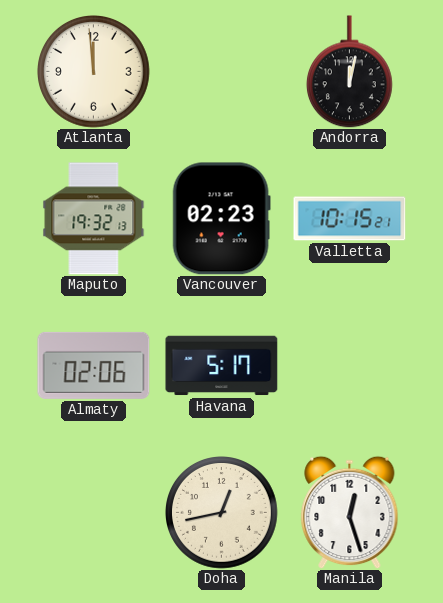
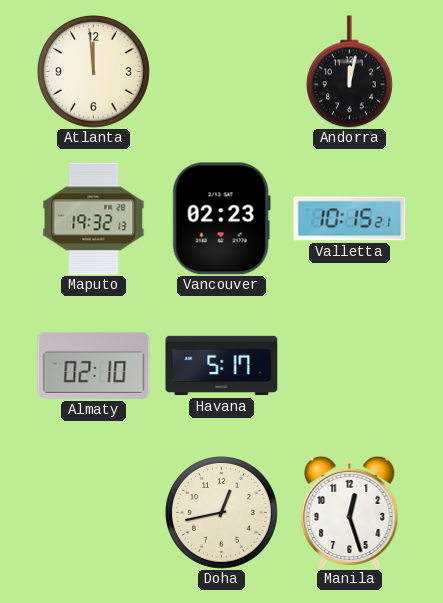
Almaty: 02:06 -> 02:10 (94, 365)
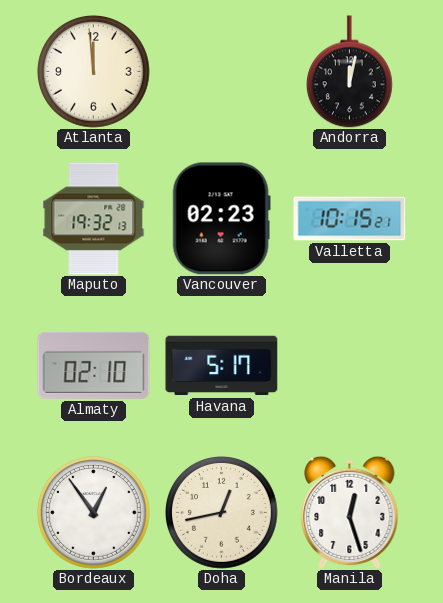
Bordeaux: none -> 12:54 (94, 513)
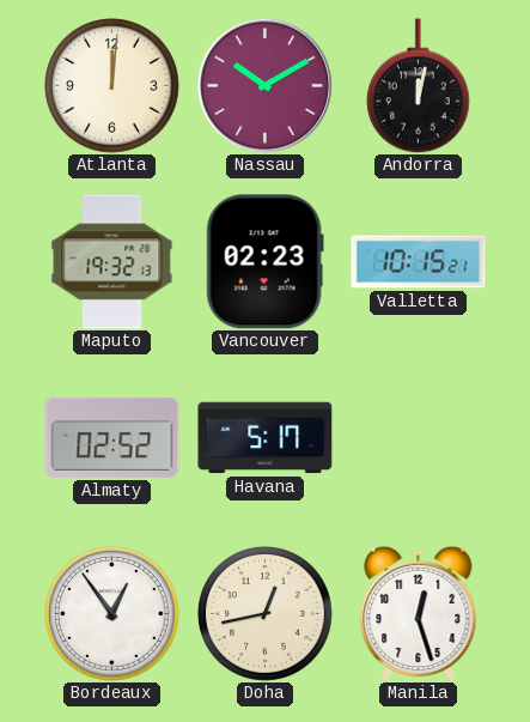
Atlanta: 11:59 -> 12:01 (112, 86)
Nassau: none -> 10:10 (264, 85)
Almaty: 02:10 -> 02:52 (112, 437)
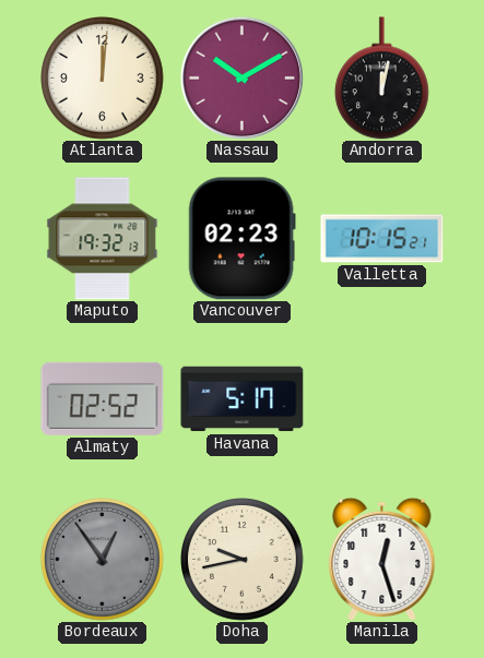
Bordeaux dial: white -> grey (103, 560)
Doha: 12:43 -> 9:43 (243, 560)
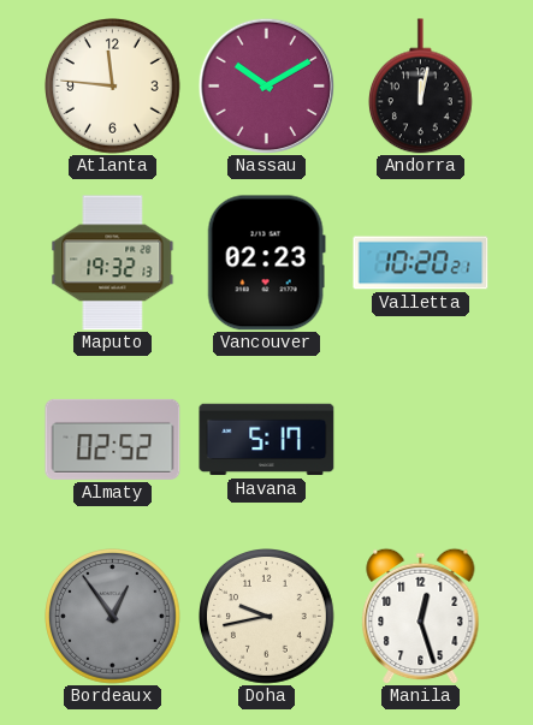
Atlanta: 12:01 -> 11:46 (113, 87)
Valletta: 10:15 -> 10:20 (421, 263)
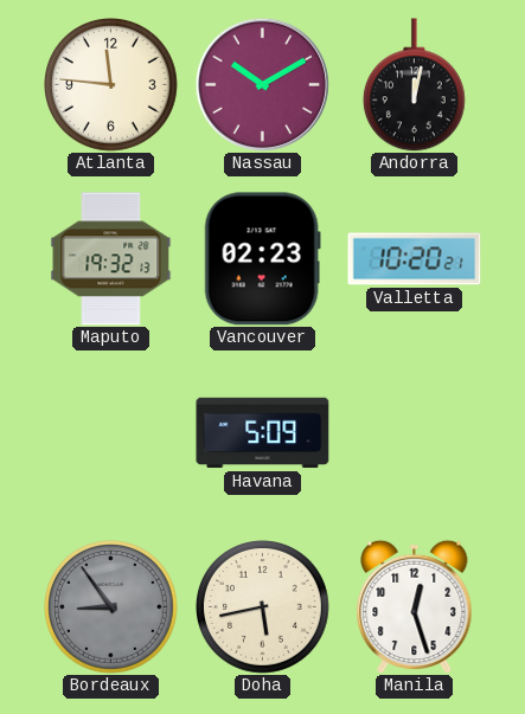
Almaty: 02:52 -> none (113, 439)
Havana: 5:17 -> 5:09 (263, 433)
Bordeaux: 12:54 -> 8:54 (111, 607)
Doha: 9:43 -> 5:43 (263, 607)
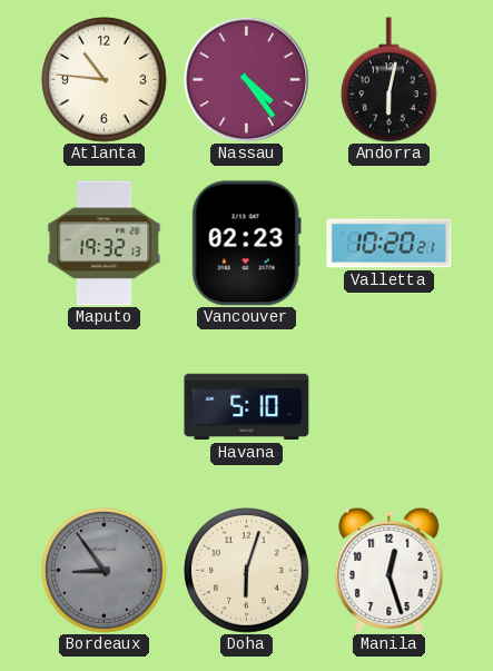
Atlanta: 11:46 -> 10:46 (105, 80)
Nassau: 10:10 -> 4:24 (246, 79)
Andorra: 12:02 -> 6:02 (388, 80)
Havana: 5:09 -> 5:10 (247, 407)
Doha: 5:43 -> 6:03 (247, 571)
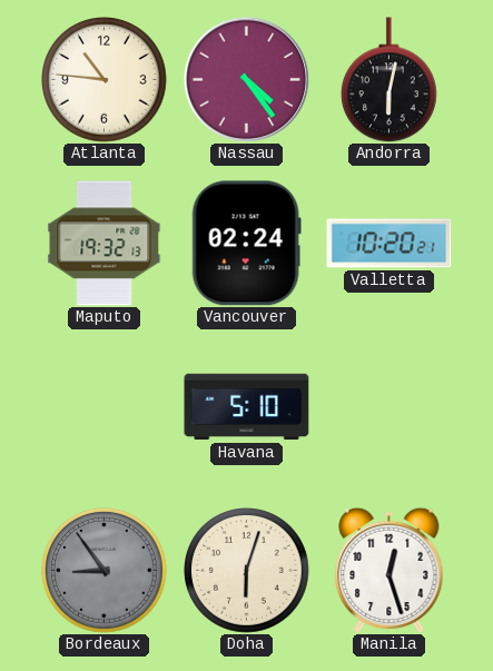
Vancouver: 02:23 -> 02:24 (246, 244)
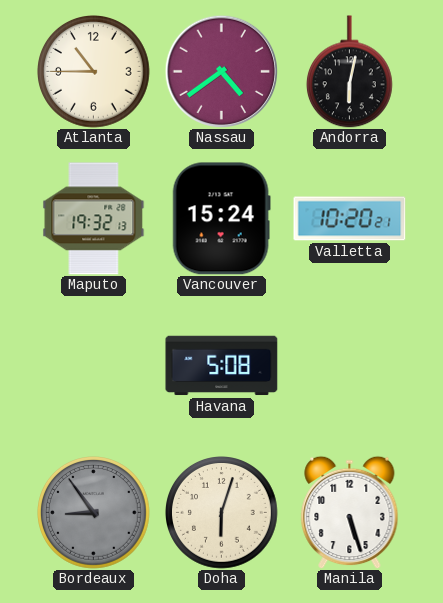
Atlanta: 10:46 -> 10:45 (94, 72)
Nassau: 4:24 -> 4:39 (221, 71)
Vancouver: 02:24 -> 15:24 (221, 219)
Havana: 5:10 -> 5:08 (222, 366)
Manila: 12:27 -> 5:27 (350, 512)
